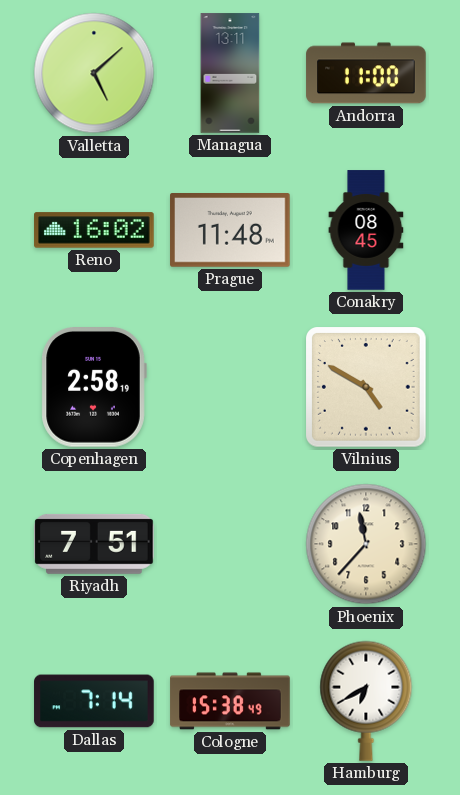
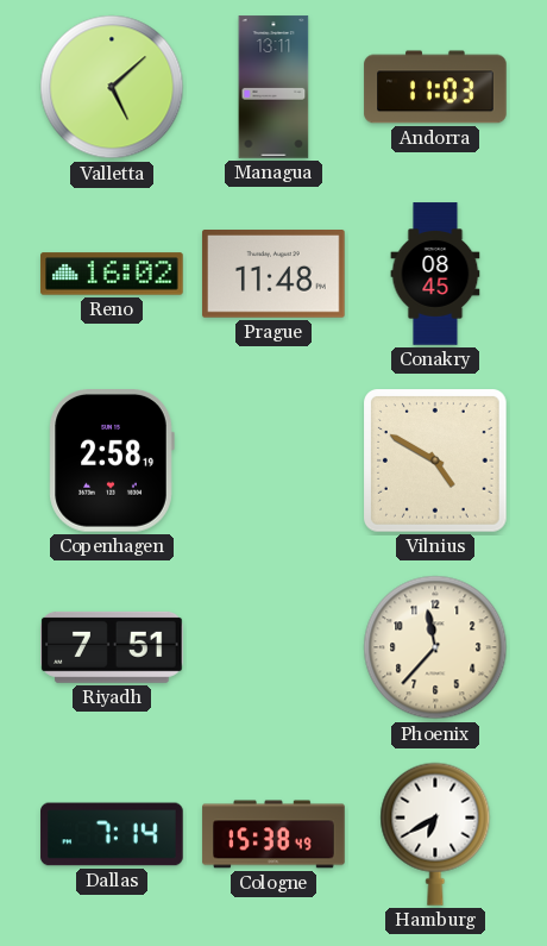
Andorra: 11:00 -> 11:03 (435, 87)
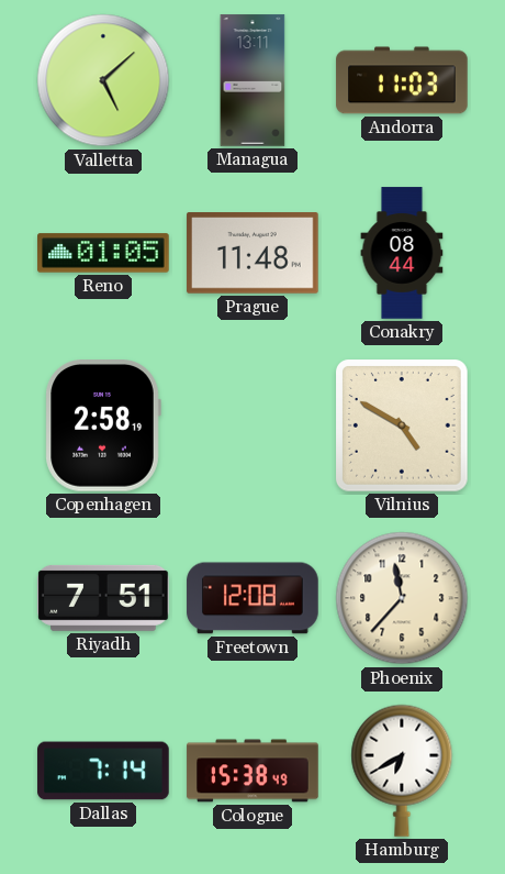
Reno: 16:02 -> 01:05 (103, 253)
Conakry: 08:45 -> 08:44 (402, 253)
Freetown: none -> 12:08 (252, 598)
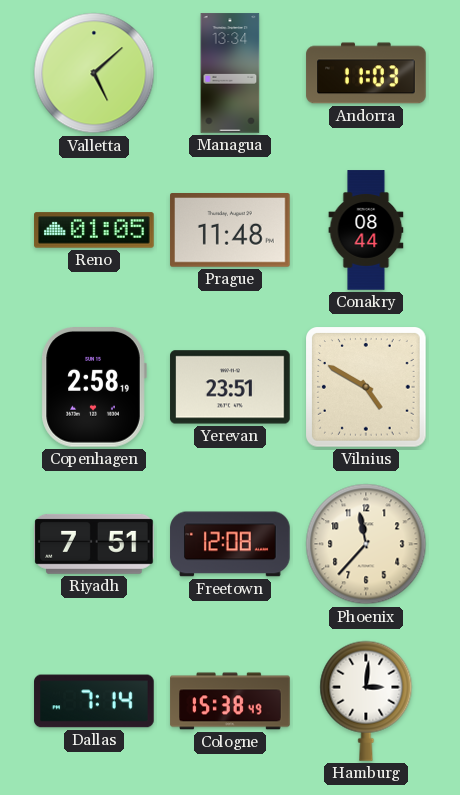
Managua: 13:11 -> 13:34 (230, 73)
Yerevan: none -> 23:51 (230, 387)
Hamburg: 6:40 -> 3:01 (366, 701)
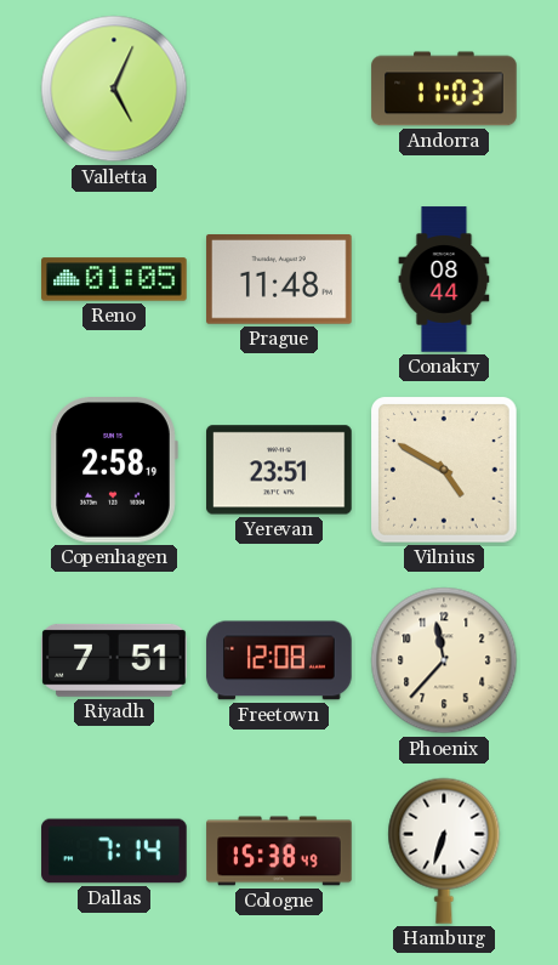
Valletta: 5:08 -> 5:04 (114, 89)
Managua: 13:34 -> none (230, 73)
Hamburg: 3:01 -> 6:33 (444, 851)
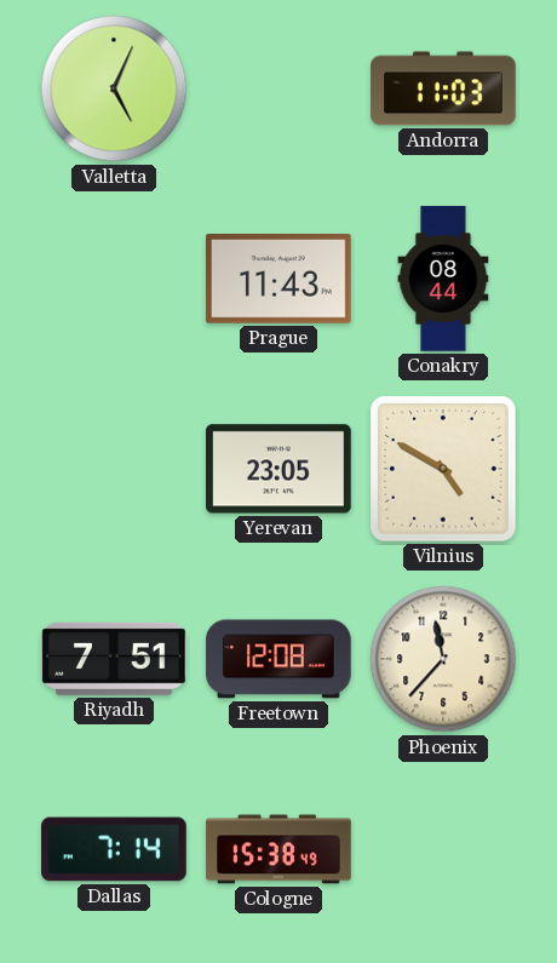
Reno: 01:05 -> none (114, 279)
Prague: 11:48 -> 11:43 (278, 280)
Copenhagen: 2:58 -> none (114, 471)
Yerevan: 23:51 -> 23:05 (278, 469)
Hamburg: 6:33 -> none (444, 851)
